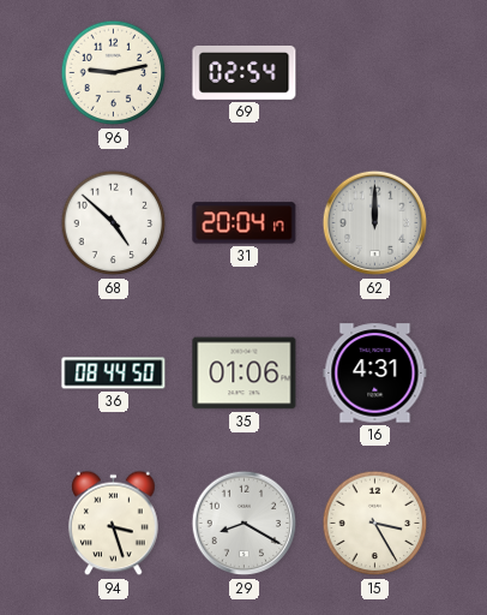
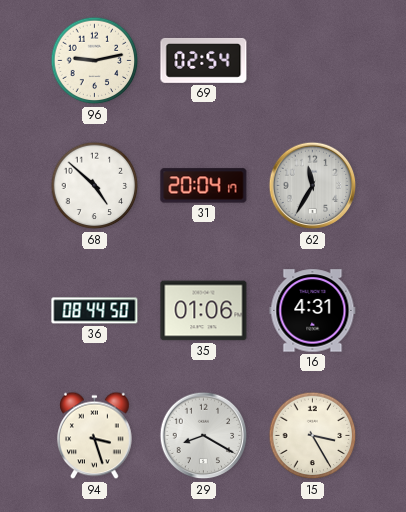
62: 12:00 -> 11:35 (313, 186)
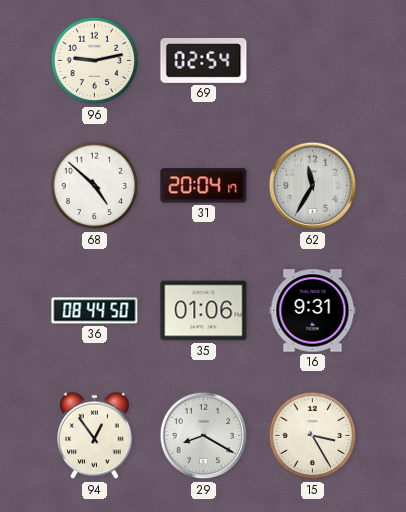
16: 4:31 -> 9:31 (313, 311)
94: 3:27 -> 12:54 (95, 436)
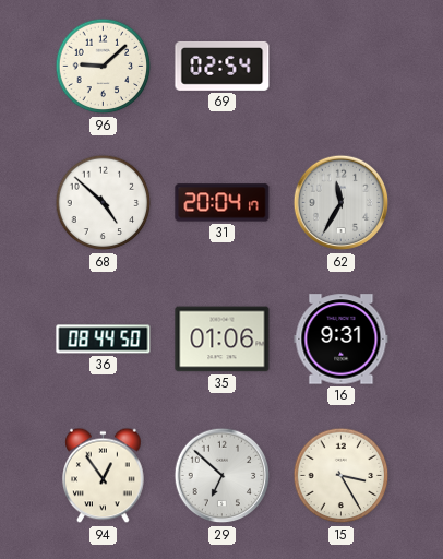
96: 9:13 -> 9:08 (104, 67)
29: 8:20 -> 6:52 (223, 476)
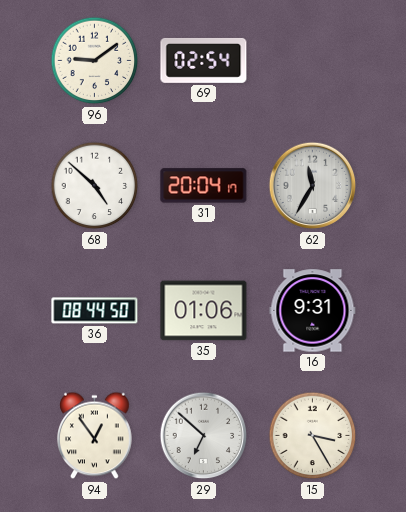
96: 9:08 -> 9:09 (95, 61)
